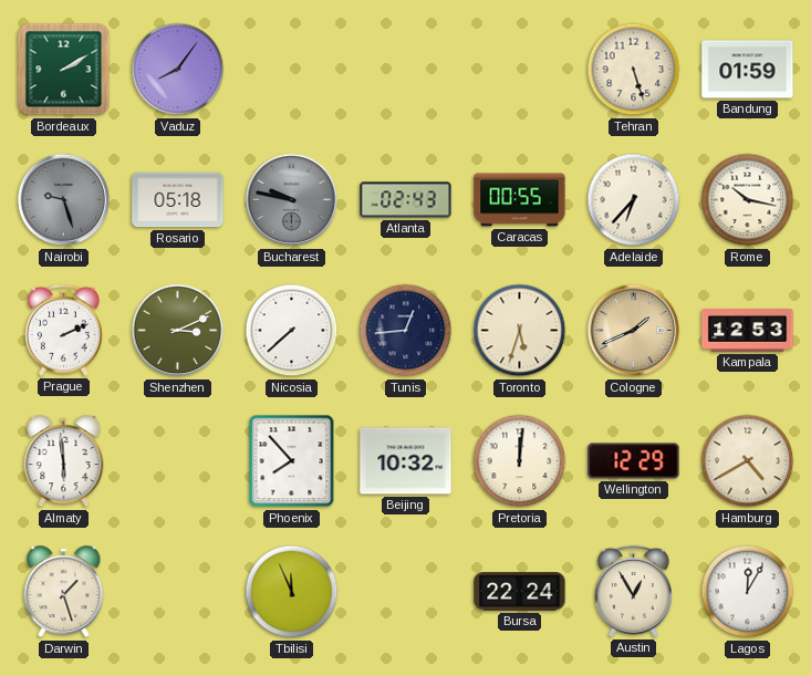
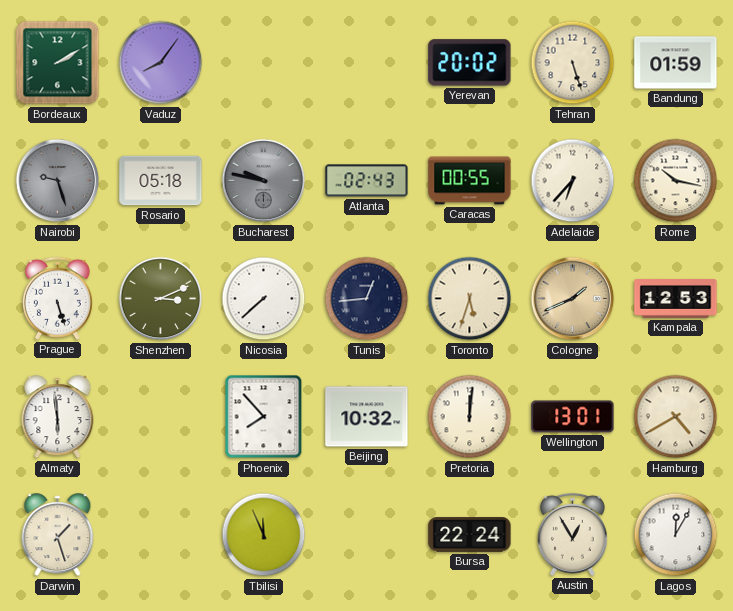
Yerevan: none -> 20:02 (470, 63)
Prague: 2:11 -> 5:27 (57, 298)
Wellington: 12:29 -> 13:01 (573, 417)
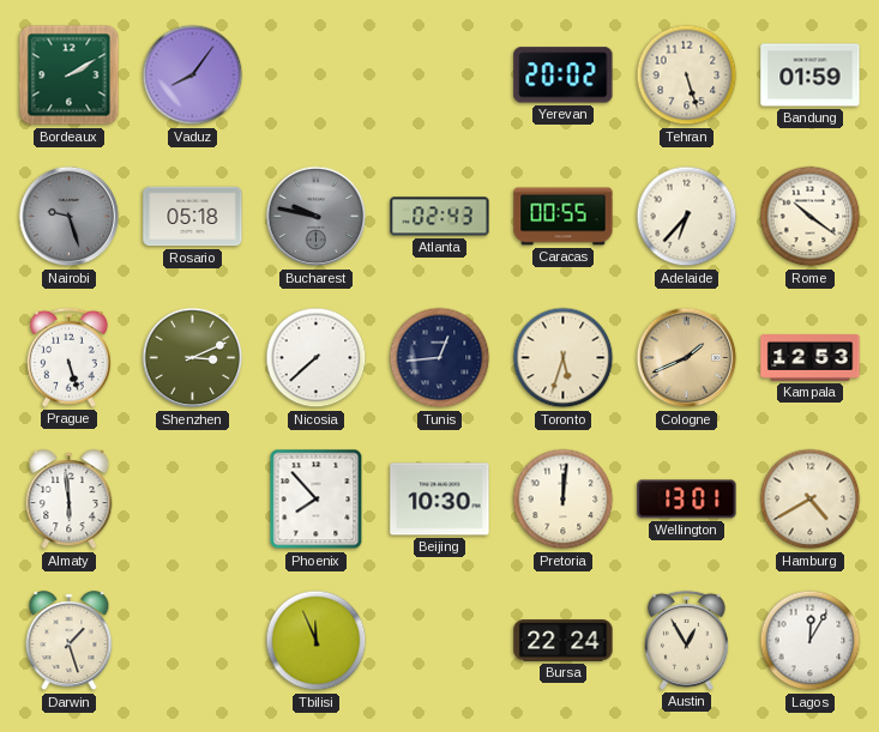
Rome: 10:17 -> 10:21 (811, 217)
Beijing: 10:32 -> 10:30 (440, 500)
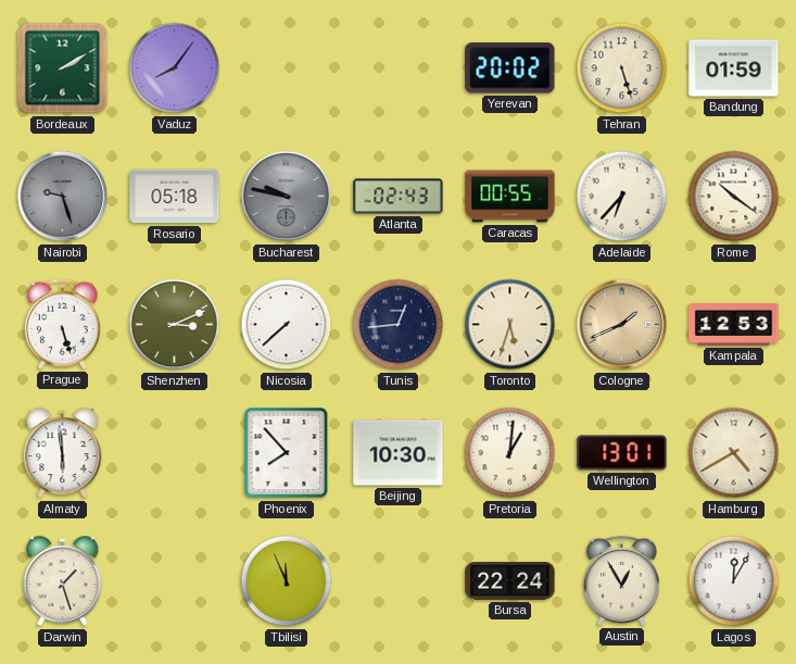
Pretoria: 12:01 -> 1:01 (510, 453)
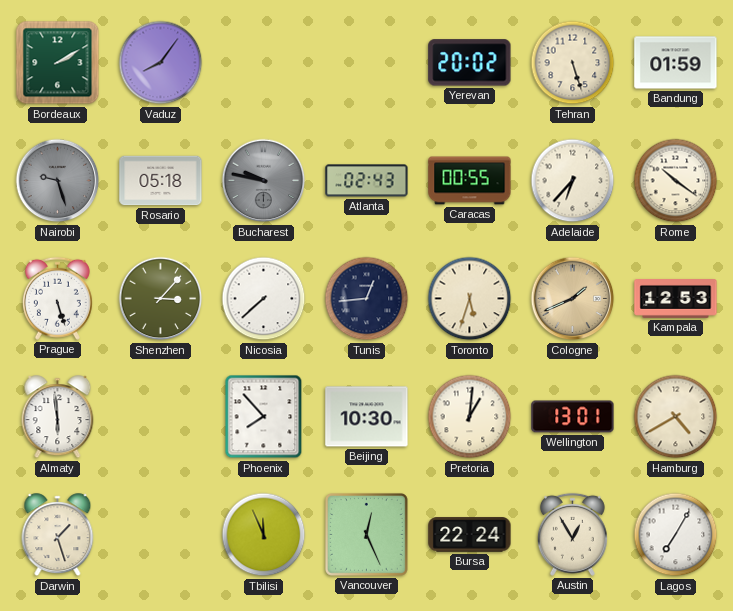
Shenzhen: 3:11 -> 3:07 (161, 299)
Vancouver: none -> 12:26 (366, 534)
Lagos: 12:05 -> 7:05 (676, 535)
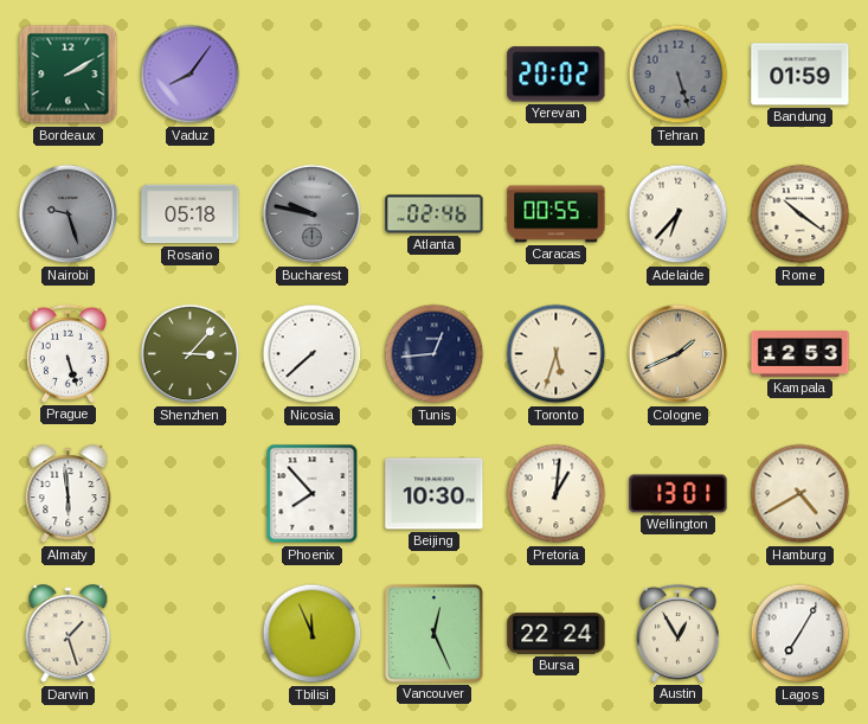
Tehran dial: cream -> grey (679, 75)
Atlanta: 02:43 -> 02:46 (435, 214)
